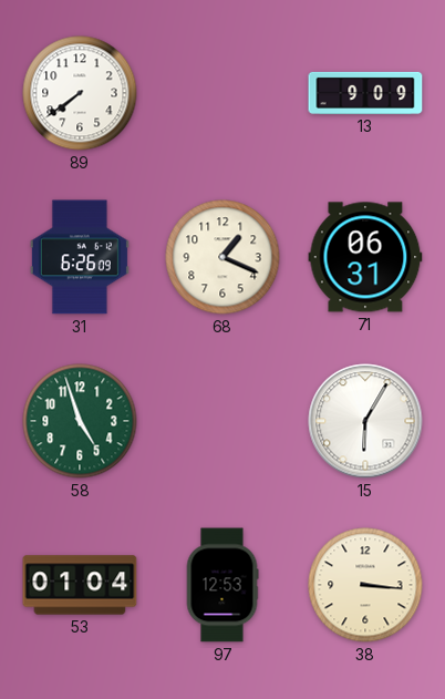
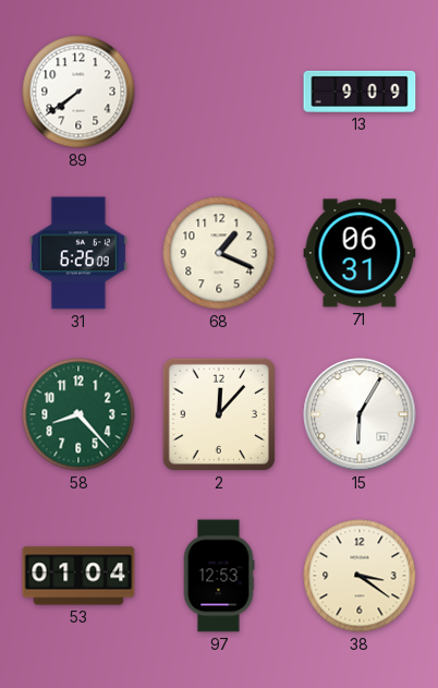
58: 4:57 -> 8:23 (78, 414)
2: none -> 12:07 (219, 414)
38: 3:16 -> 3:21 (360, 576)
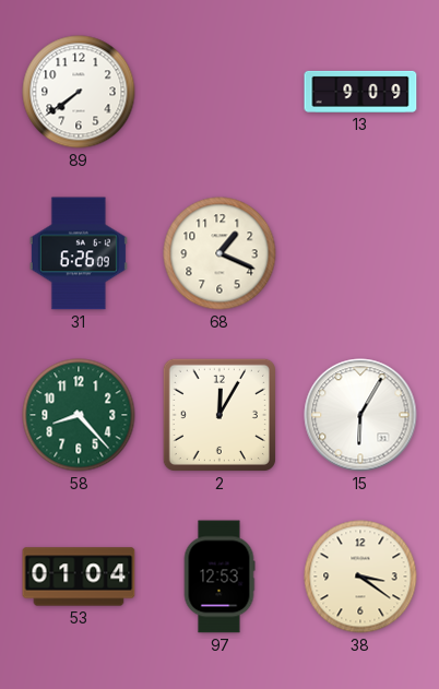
71: 06:31 -> none (360, 253)
2: 12:07 -> 12:05 (220, 415)
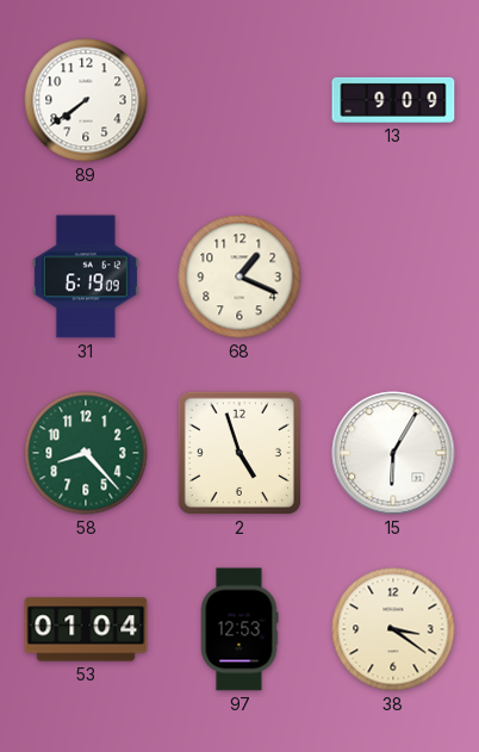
31: 6:26 -> 6:19 (86, 276)
2: 12:05 -> 4:57 (240, 453)
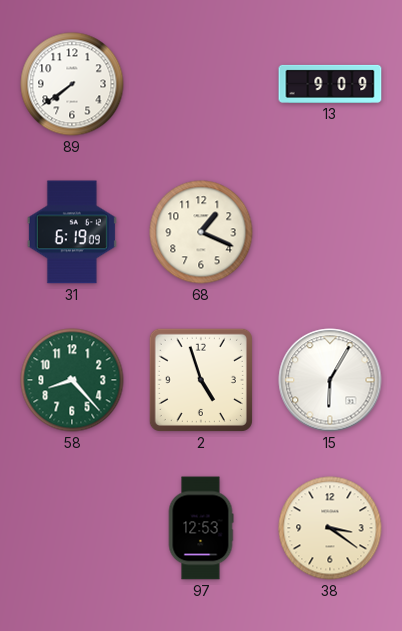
53: 01:04 -> none (86, 629)
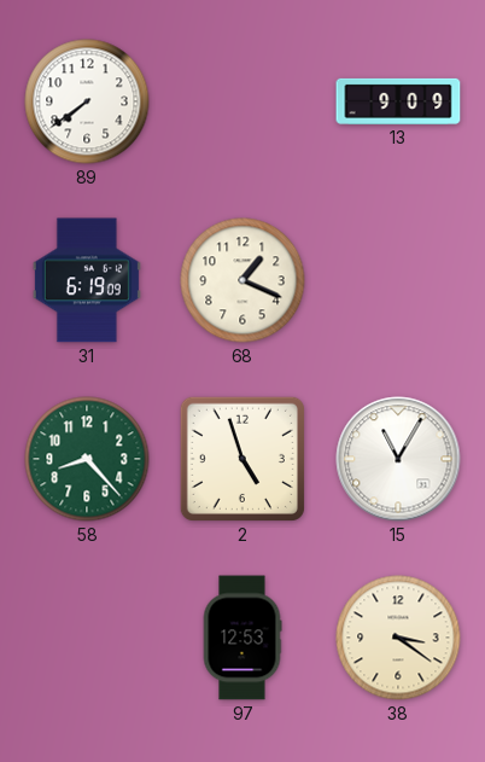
15: 6:05 -> 11:05 (398, 459)
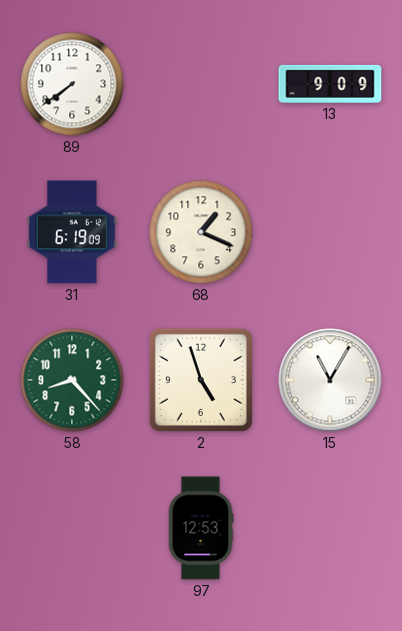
38: 3:21 -> none (398, 638)
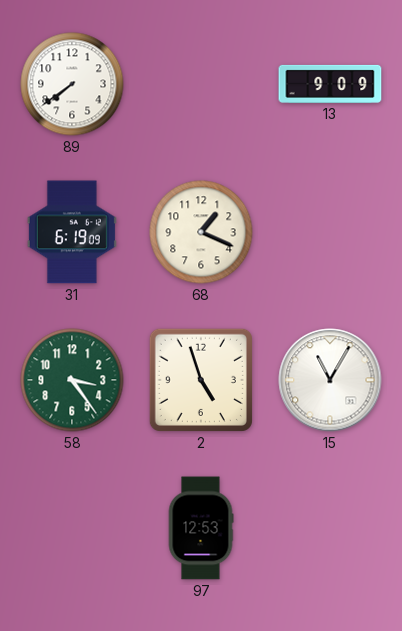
58: 8:23 -> 3:24 (72, 380)
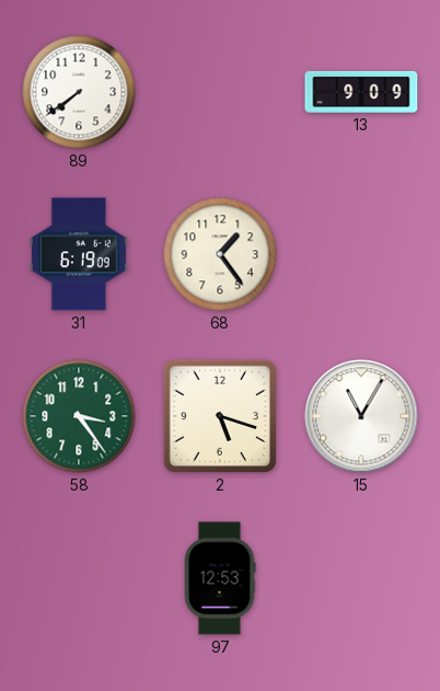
68: 1:19 -> 1:24 (220, 254)
2: 4:57 -> 5:18 (220, 416)
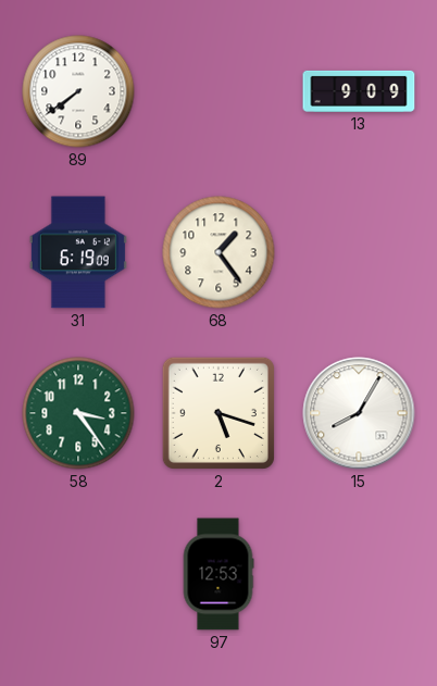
15: 11:05 -> 8:05 (359, 413)
